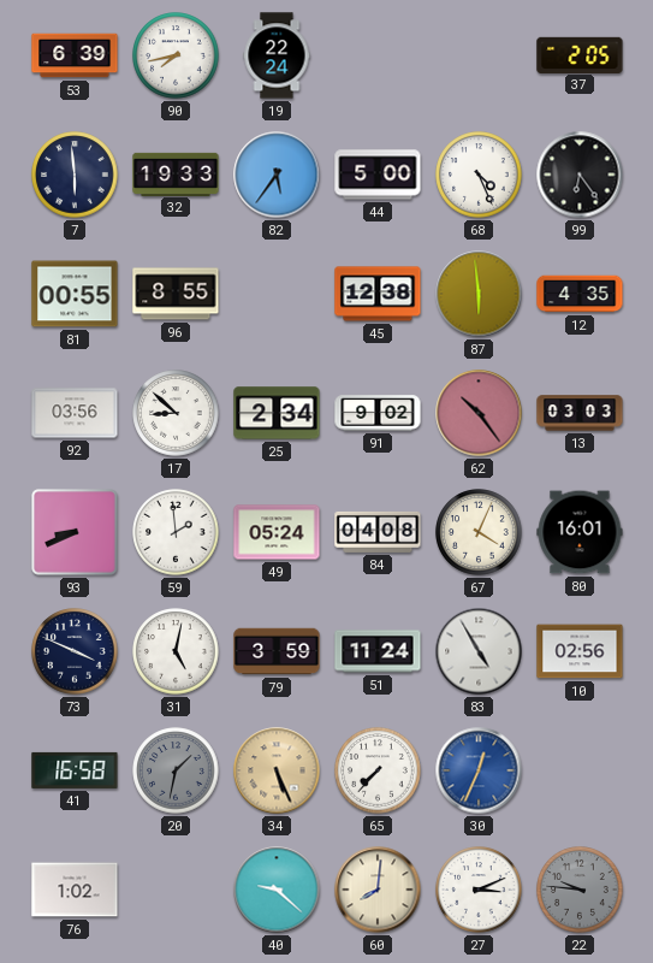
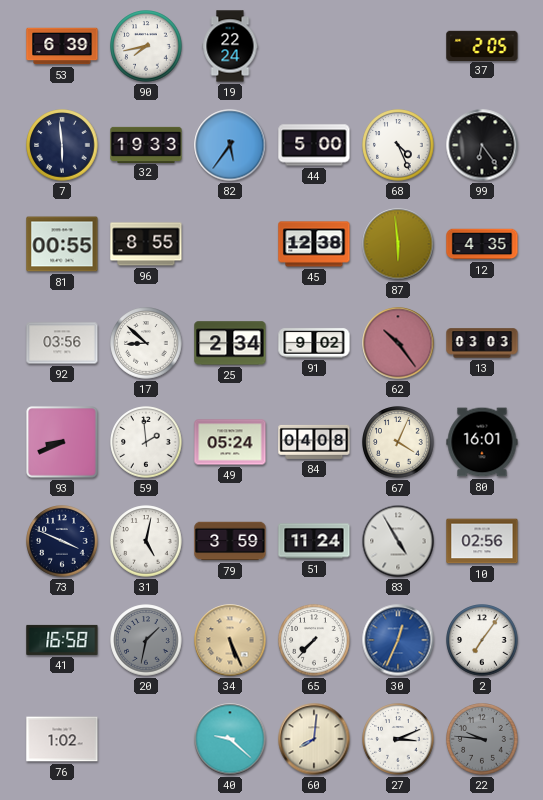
2: none -> 7:06 (482, 640)
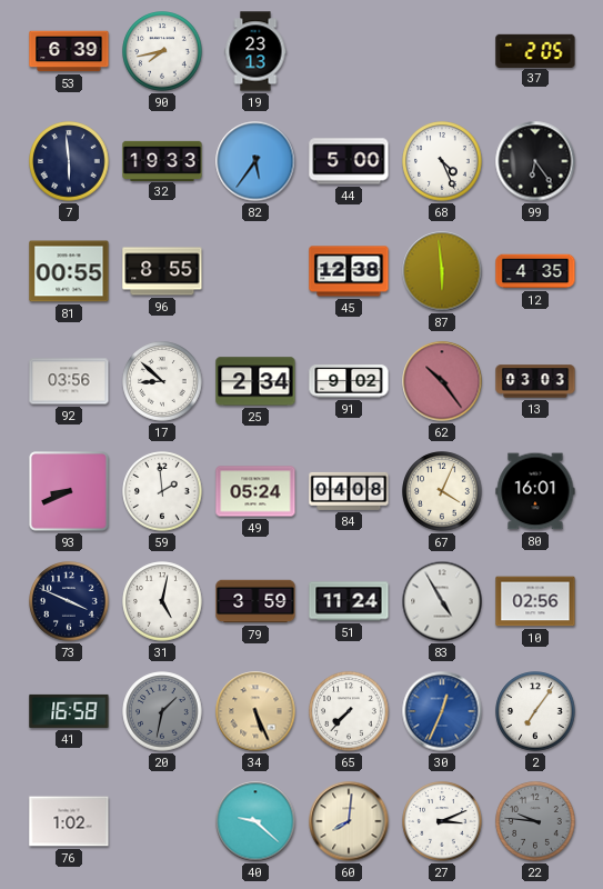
19: 22:24 -> 23:13 (255, 51)
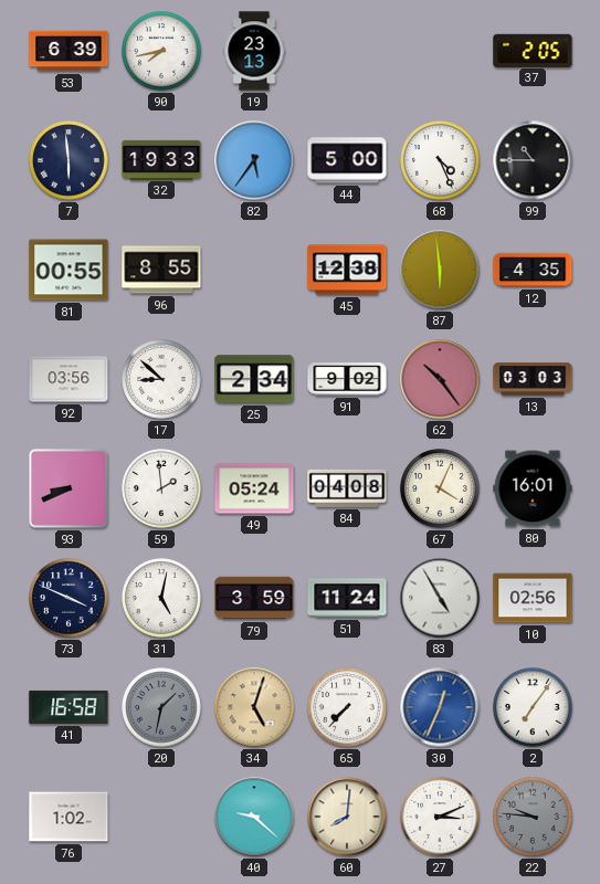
99: 6:24 -> 10:45 (533, 160)
34: 5:26 -> 5:03 (254, 707)
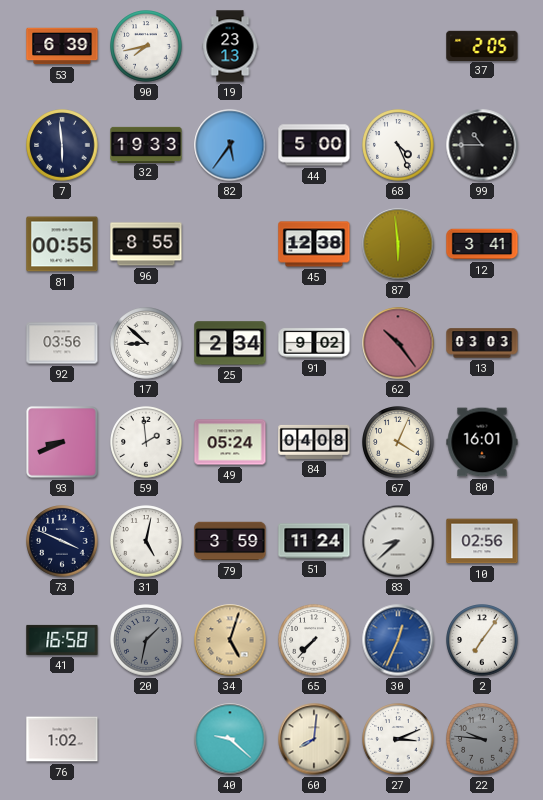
12: 4:35 -> 3:41 (482, 244)
83: 4:55 -> 8:38 (398, 541)
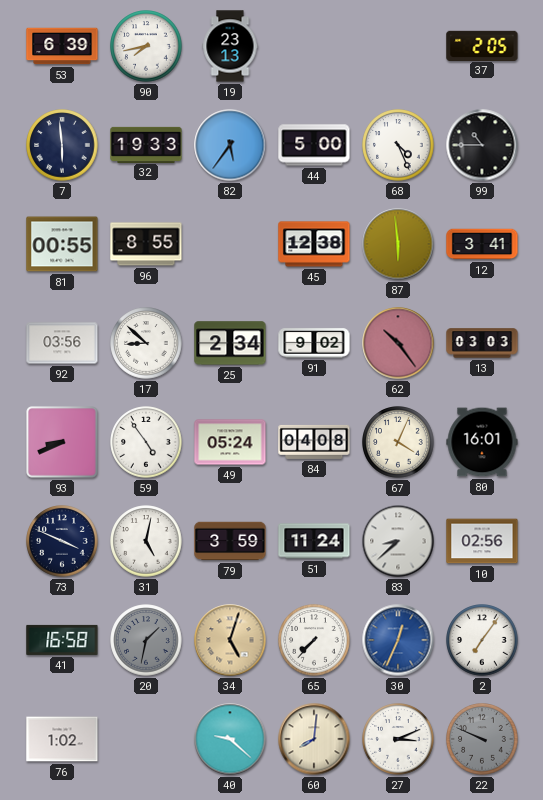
59: 1:59 -> 4:54 (146, 442)
22: 9:46 -> 9:49 (482, 739)
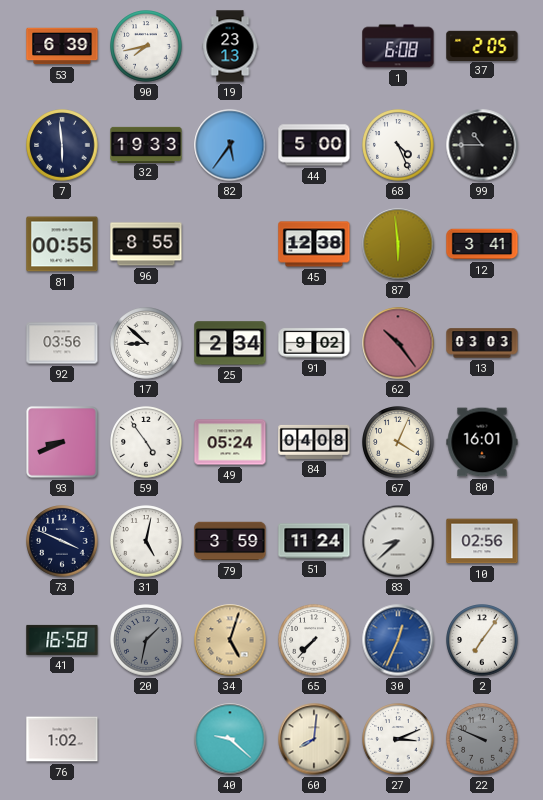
1: none -> 6:08 (398, 46)
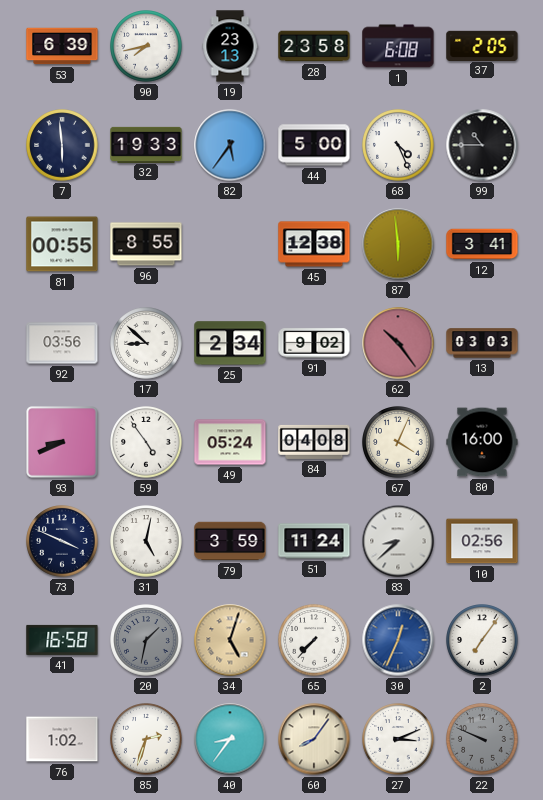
28: none -> 23:58 (314, 46)
80: 16:01 -> 16:00 (482, 442)
85: none -> 2:33 (146, 739)
40: 9:22 -> 8:36 (230, 739)
60: 8:01 -> 8:06 (314, 739)
